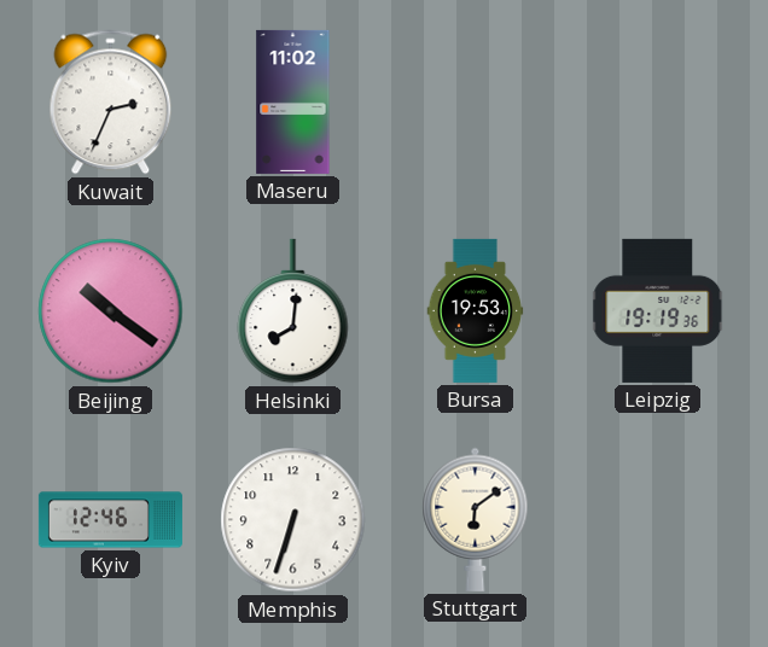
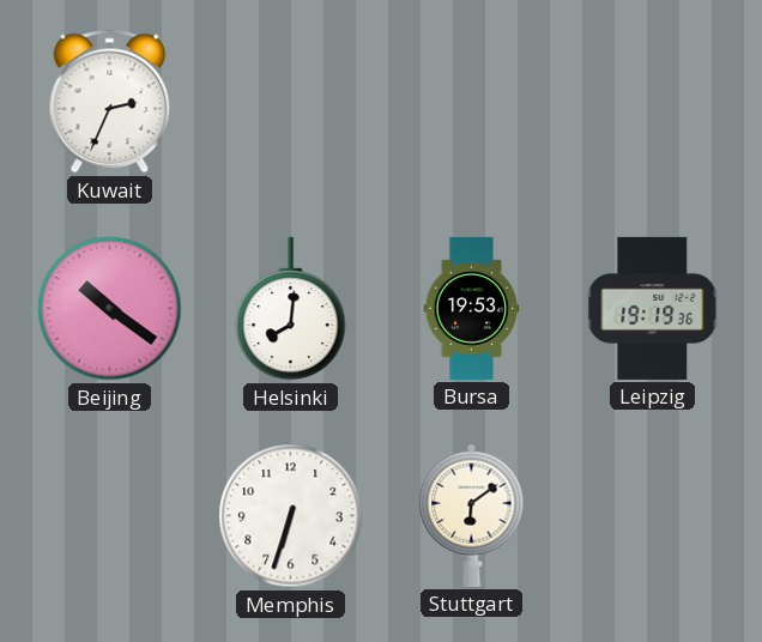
Maseru: 11:02 -> none (293, 101)
Kyiv: 12:46 -> none (110, 520)
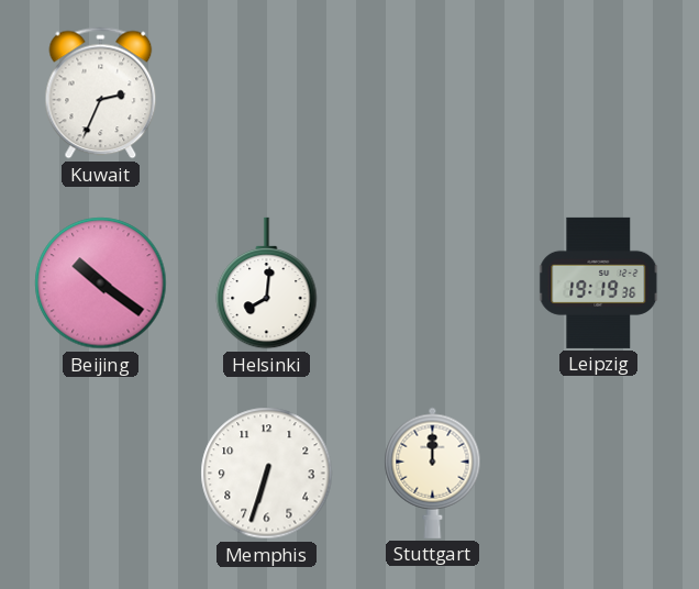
Bursa: 19:53 -> none (472, 308)
Stuttgart: 6:09 -> 12:00 (433, 473)
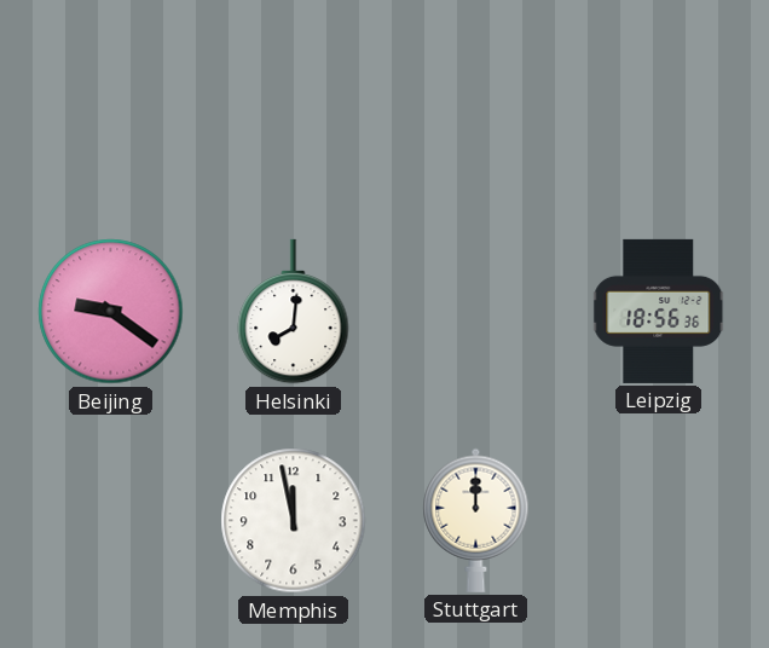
Kuwait: 2:34 -> none (101, 93)
Beijing: 10:21 -> 9:21 (111, 312)
Leipzig: 19:19 -> 18:56 (659, 311)
Memphis: 6:33 -> 11:58 (294, 521)
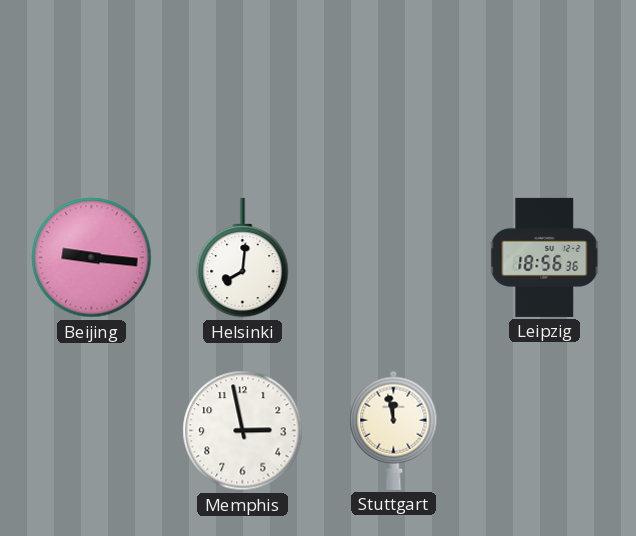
Beijing: 9:21 -> 9:16 (92, 258)
Memphis: 11:58 -> 2:58 (243, 431)
Stuttgart: 12:00 -> 11:58 (394, 430)
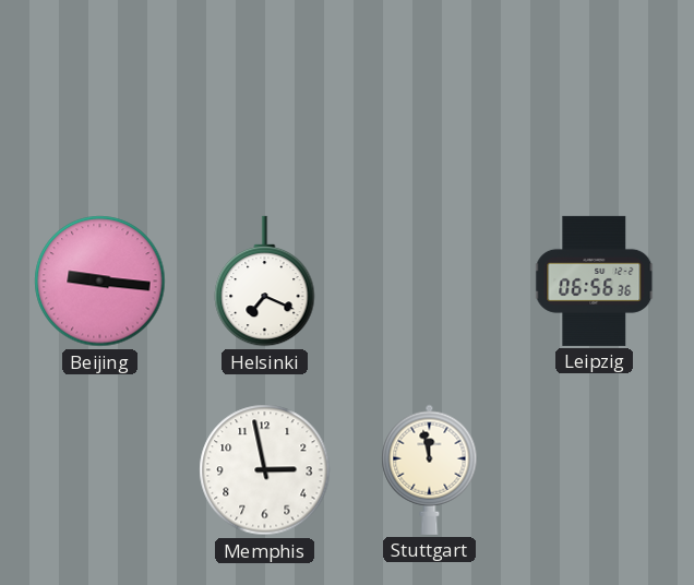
Helsinki: 8:01 -> 7:19 (265, 282)
Leipzig: 18:56 -> 06:56 (595, 280)
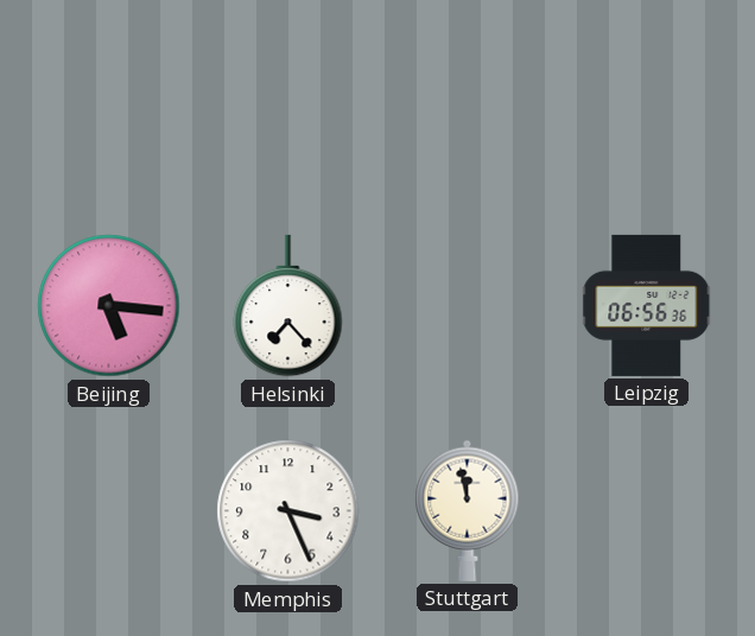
Beijing: 9:16 -> 5:16 (109, 306)
Helsinki: 7:19 -> 7:23 (288, 306)
Memphis: 2:58 -> 3:26 (288, 511)
